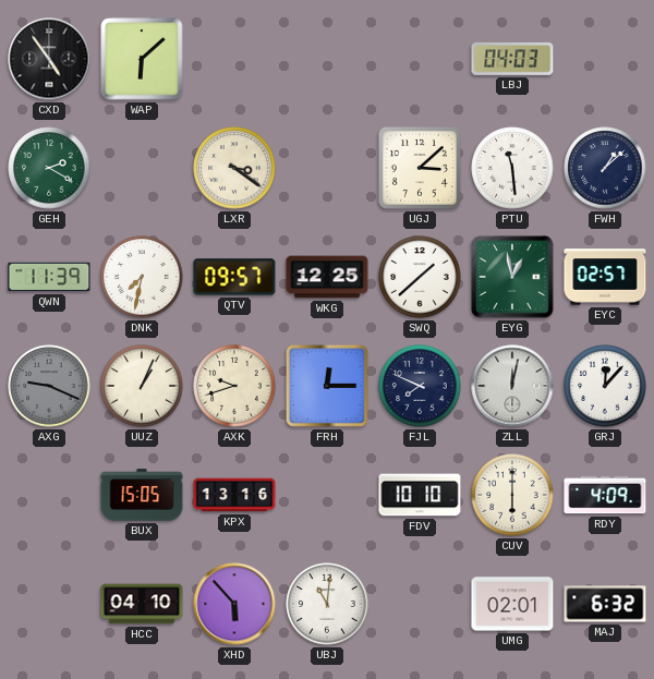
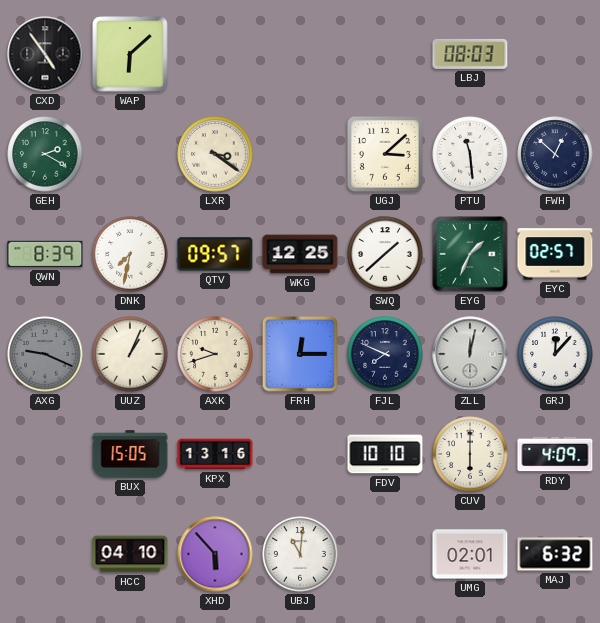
LBJ: 04:03 -> 08:03 (470, 54)
FWH: 1:08 -> 12:52 (555, 154)
QWN: 11:39 -> 8:39 (45, 254)
EYG: 12:58 -> 1:34 (470, 254)
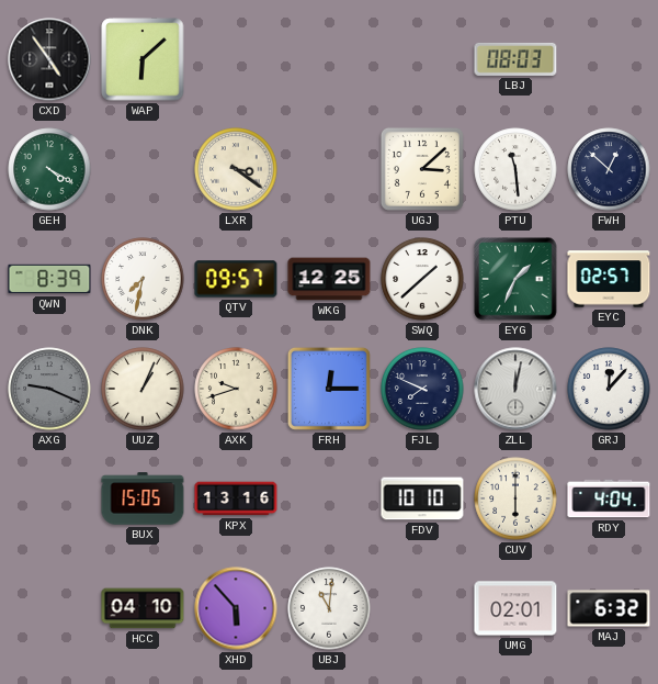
GEH: 2:20 -> 4:20 (49, 169)
RDY: 4:09 -> 4:04 (609, 498)
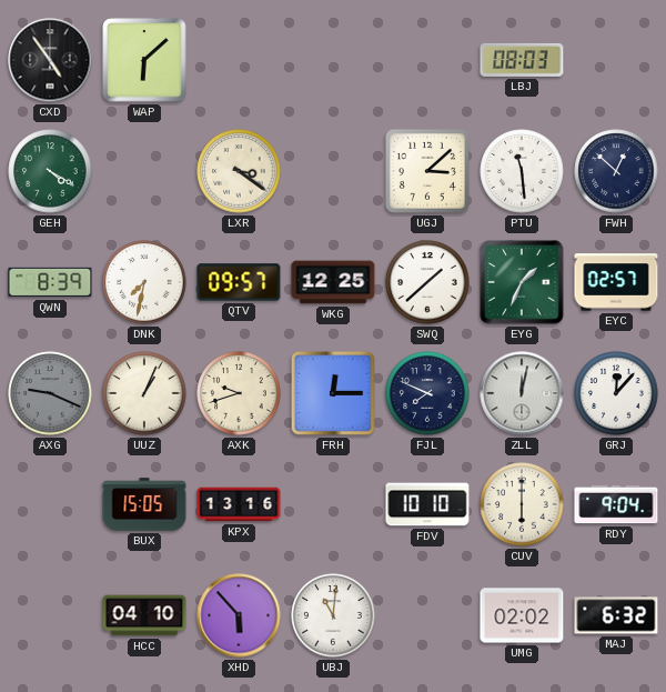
RDY: 4:04 -> 9:04 (616, 504)
UMG: 02:01 -> 02:02 (522, 615)
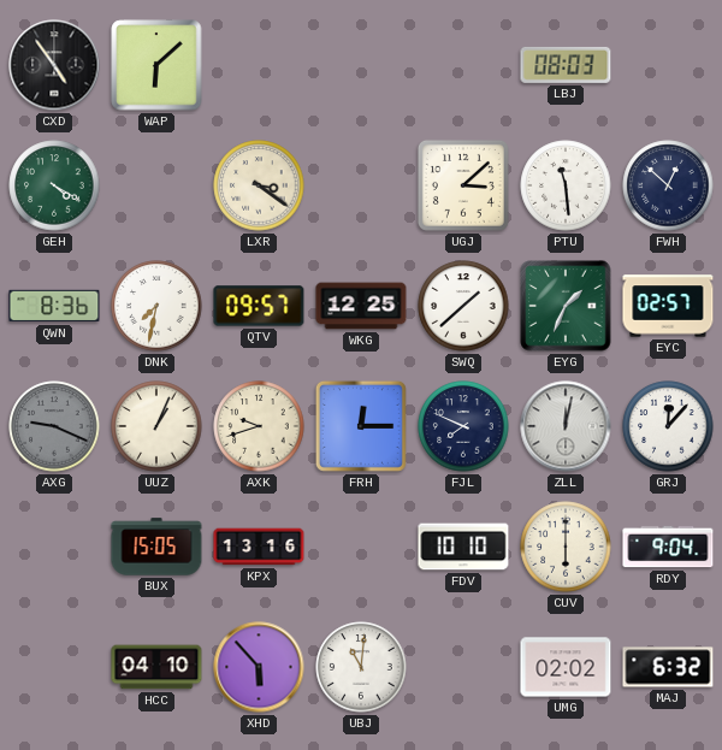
QWN: 8:39 -> 8:36 (54, 306)
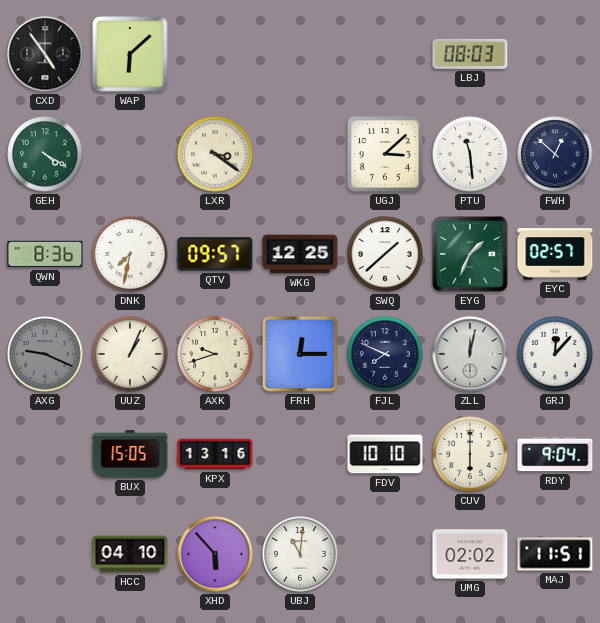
MAJ: 6:32 -> 11:51 (555, 554)
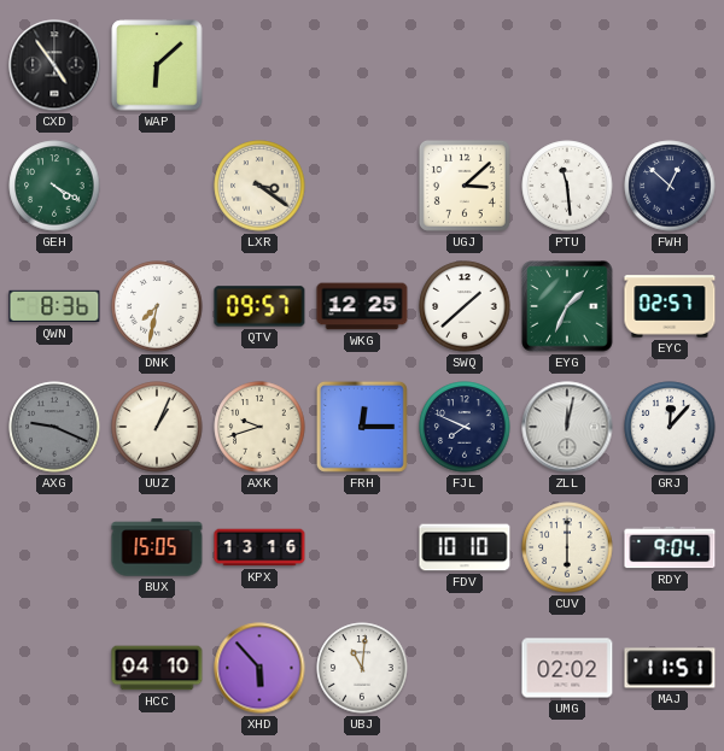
LBJ: 08:03 -> none (470, 54)
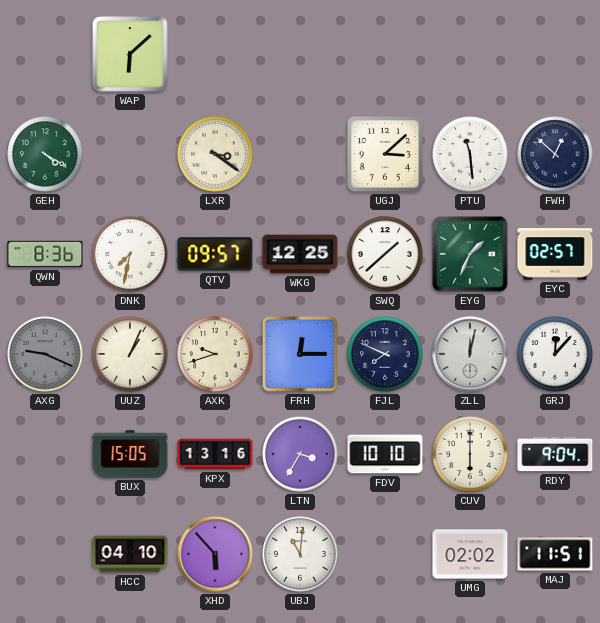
CXD: 4:54 -> none (54, 65)
LTN: none -> 3:35 (300, 454)
